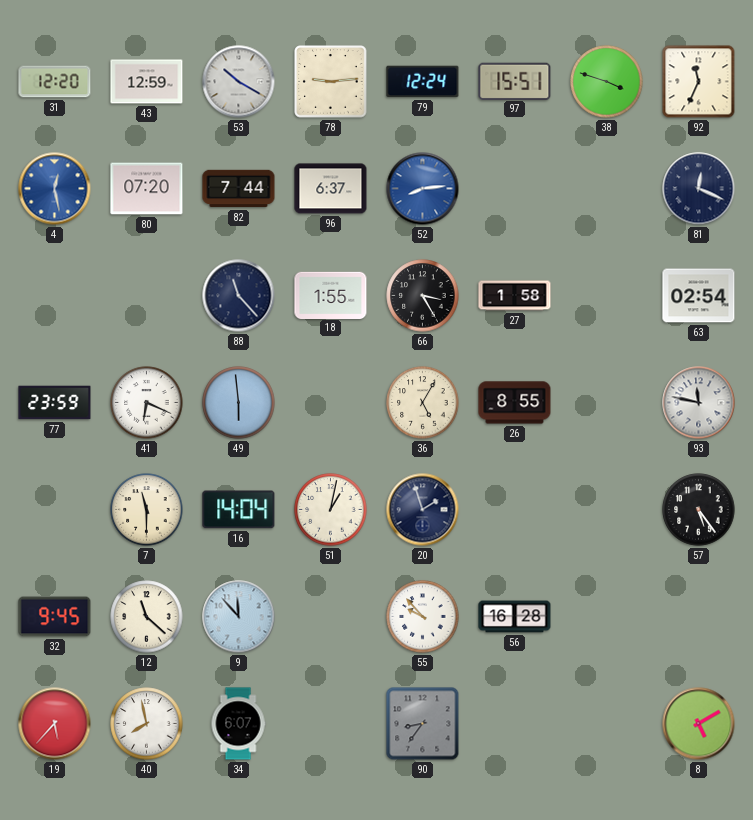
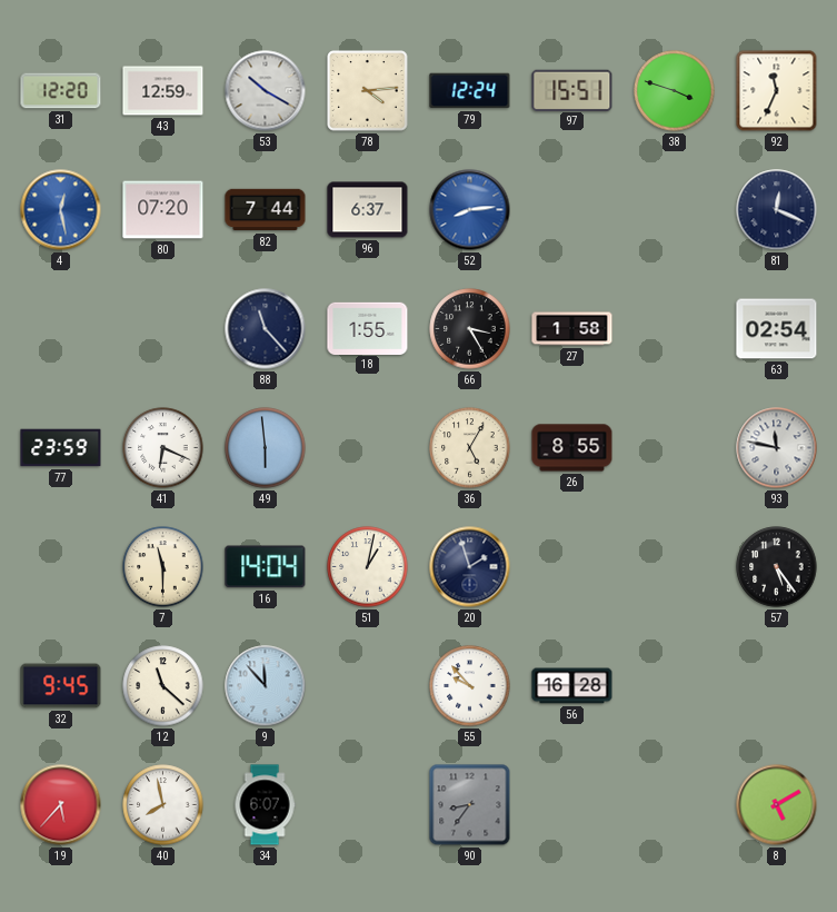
78: 9:14 -> 4:14 (368, 91)
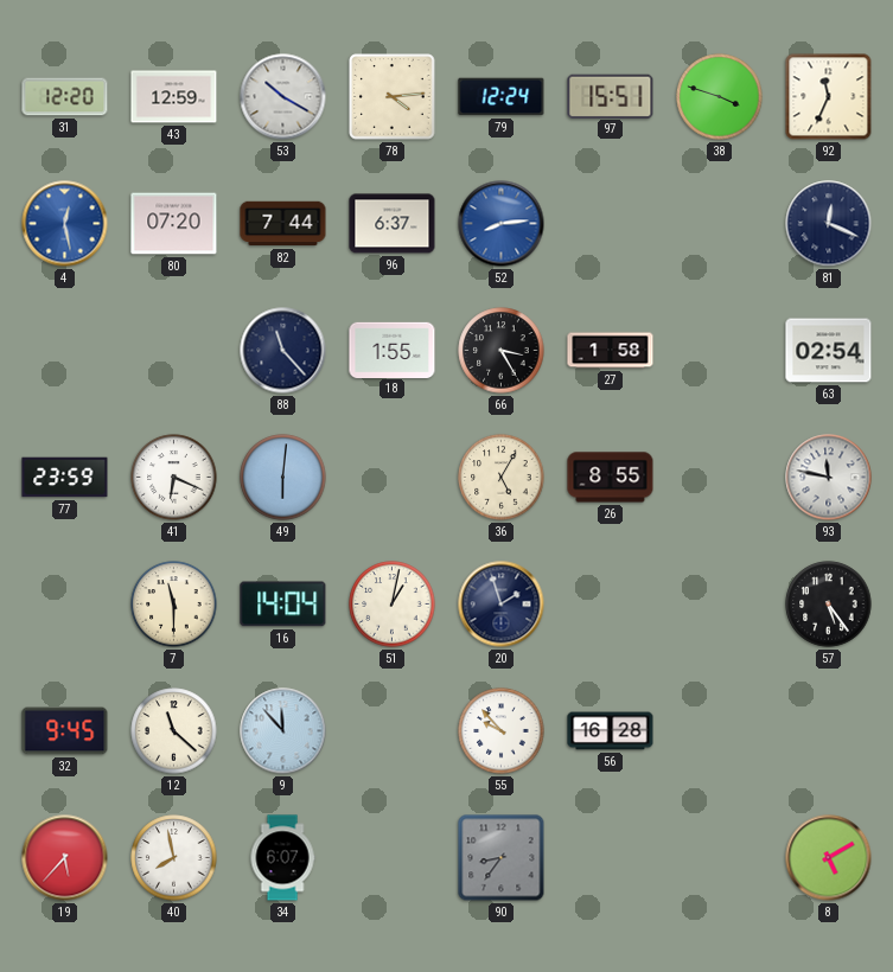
49: 5:59 -> 6:01 (283, 478)
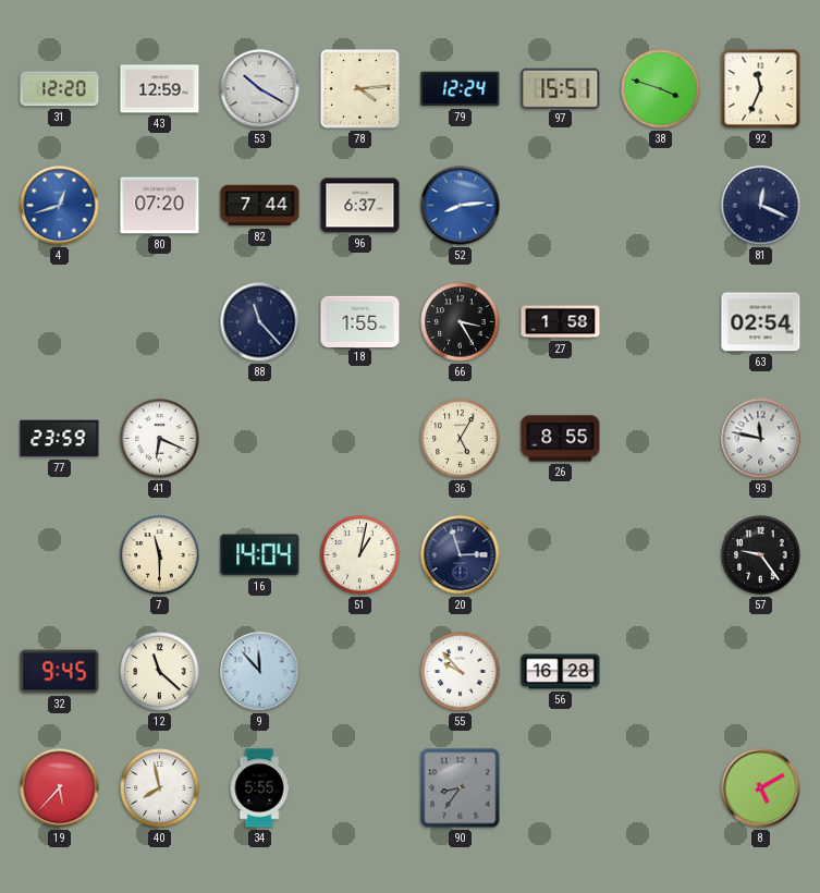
4: 12:28 -> 12:42 (60, 206)
49: 6:01 -> none (283, 478)
20: 1:57 -> 2:57 (461, 555)
57: 5:24 -> 9:24 (761, 555)
34: 6:07 -> 5:55 (259, 788)
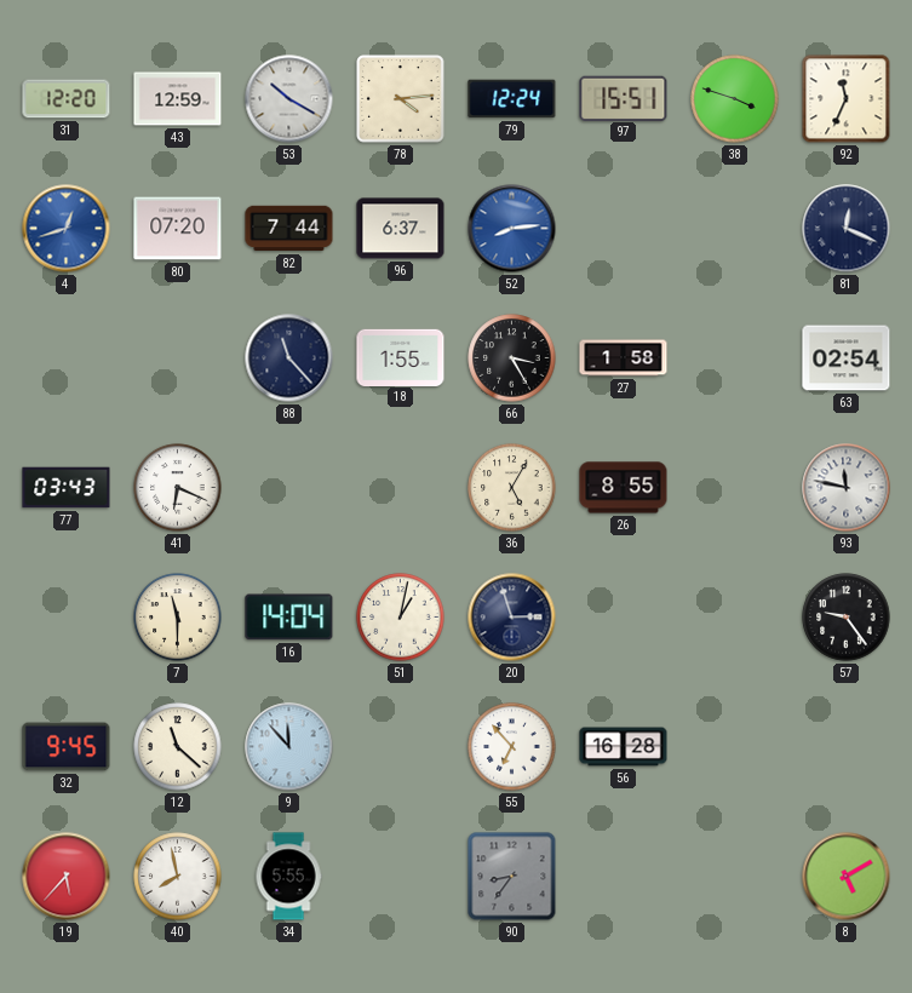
77: 23:59 -> 03:43 (67, 488)
55: 9:53 -> 6:53 (512, 747)
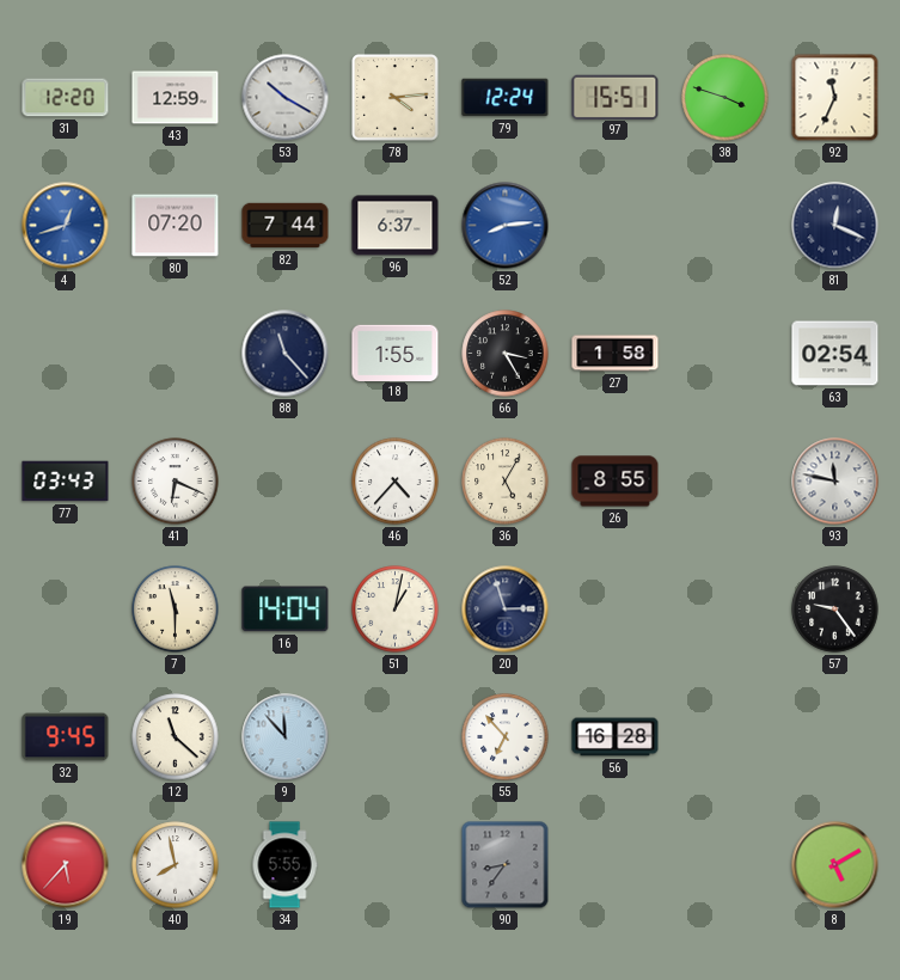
46: none -> 4:37 (396, 482)
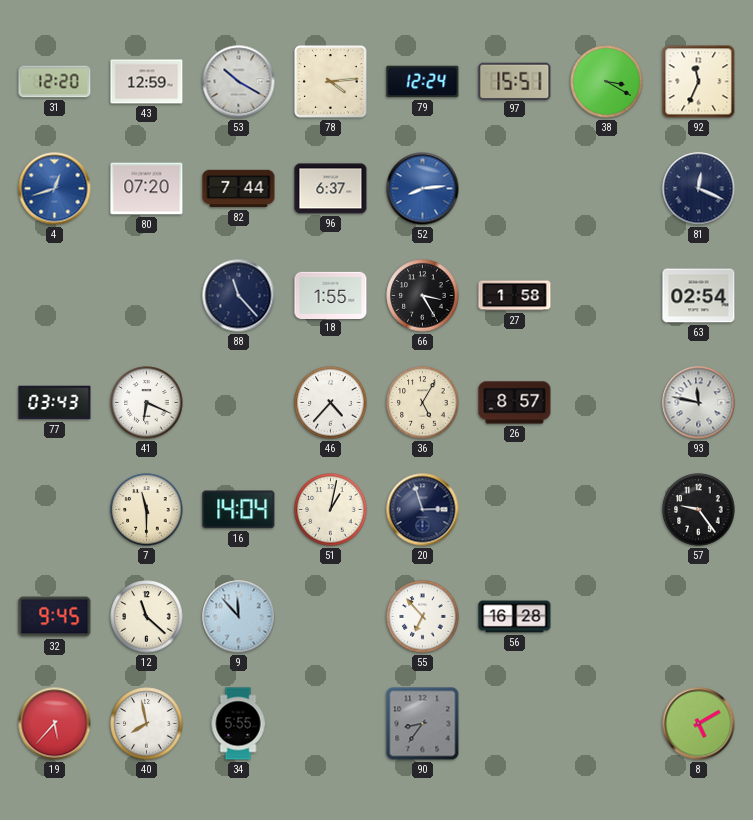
38: 3:48 -> 3:20 (607, 82)
26: 8:55 -> 8:57 (515, 403)
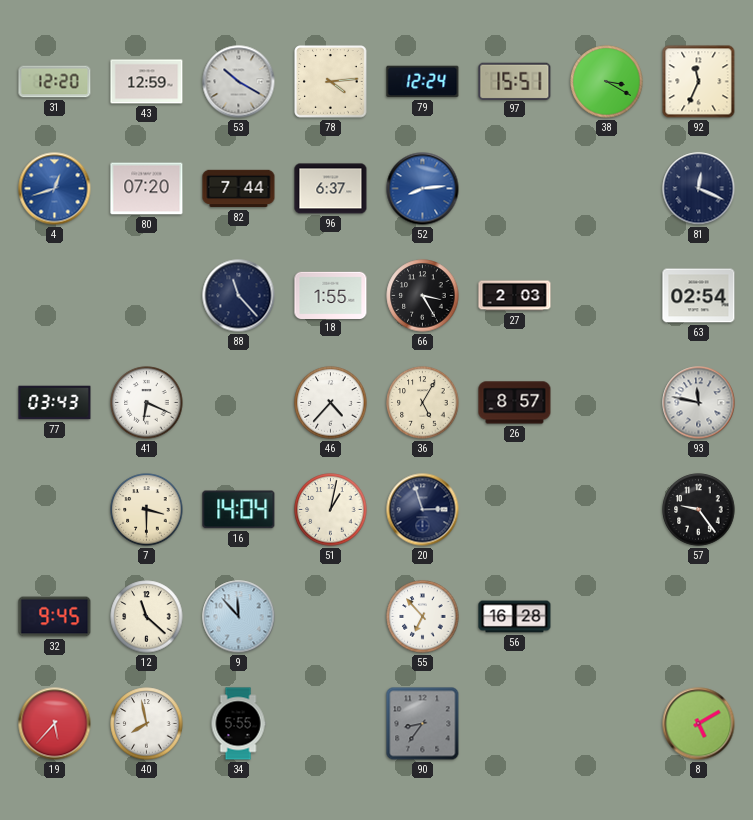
27: 1:58 -> 2:03 (515, 296)
7: 11:30 -> 3:30 (147, 510)
